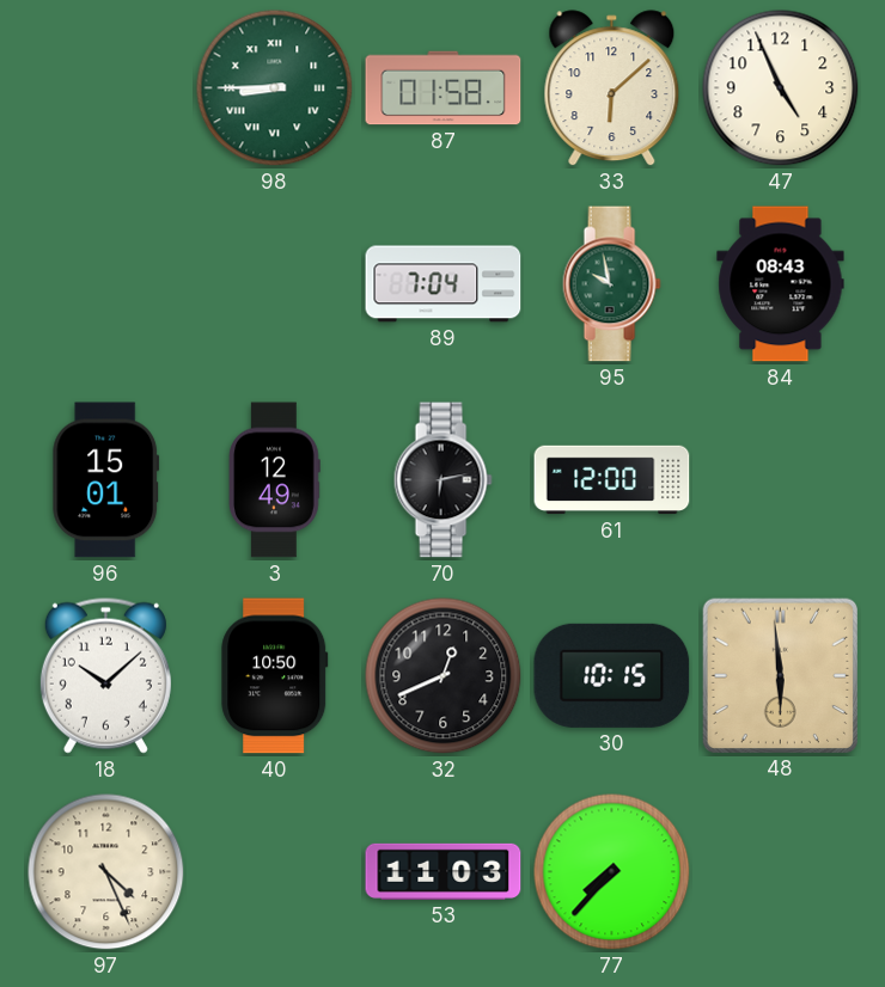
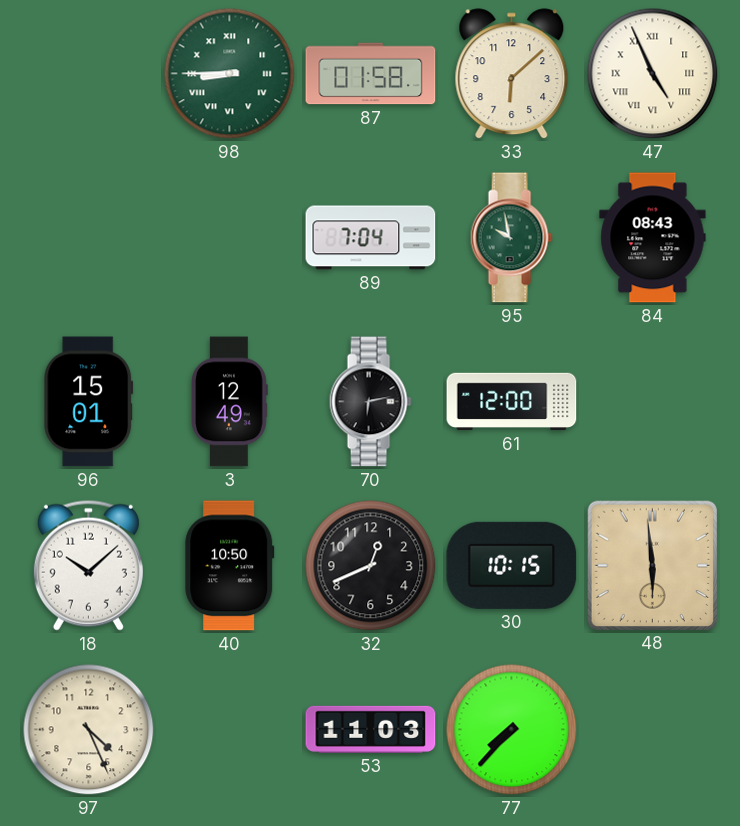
47 numerals: Arabic -> Roman (653, 74)
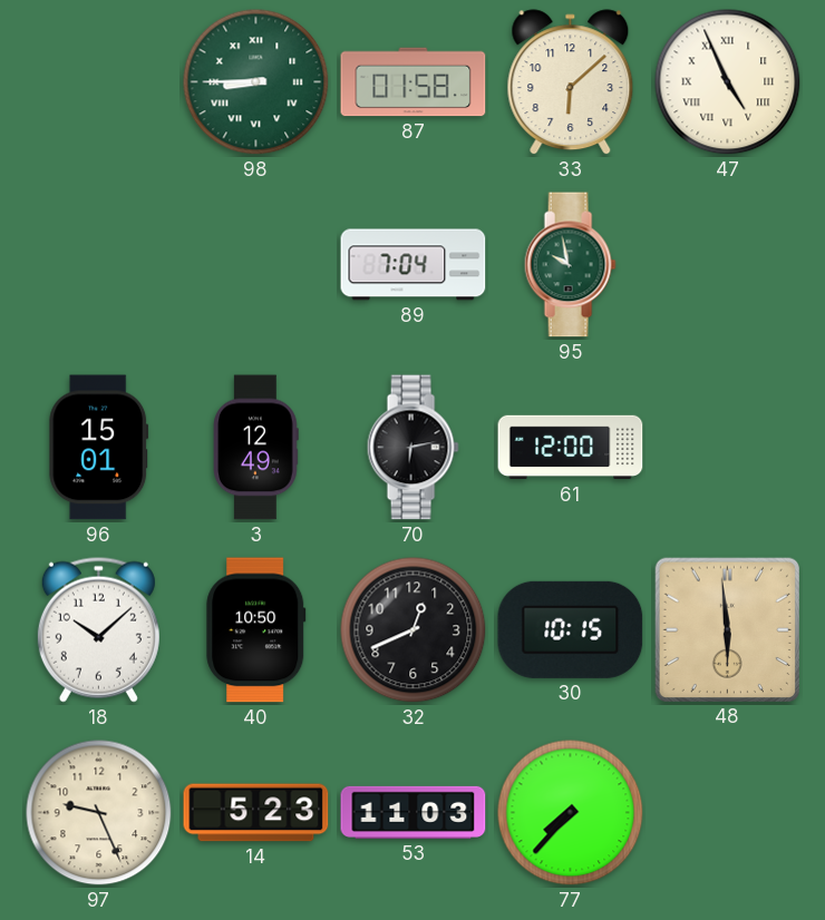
84: 08:43 -> none (653, 238)
97: 4:26 -> 9:26 (99, 813)
14: none -> 5:23 (256, 813)
